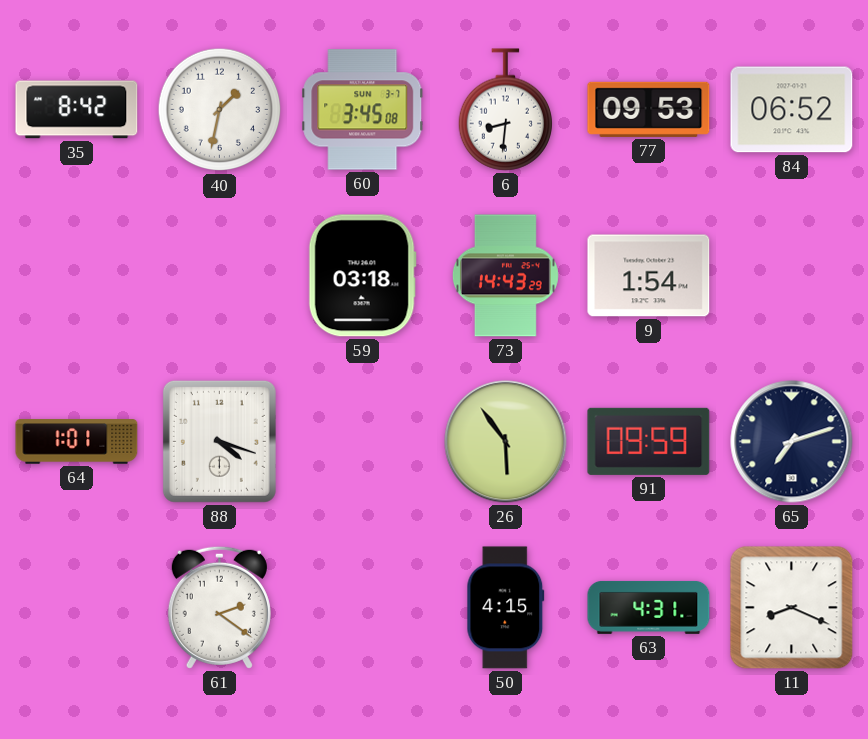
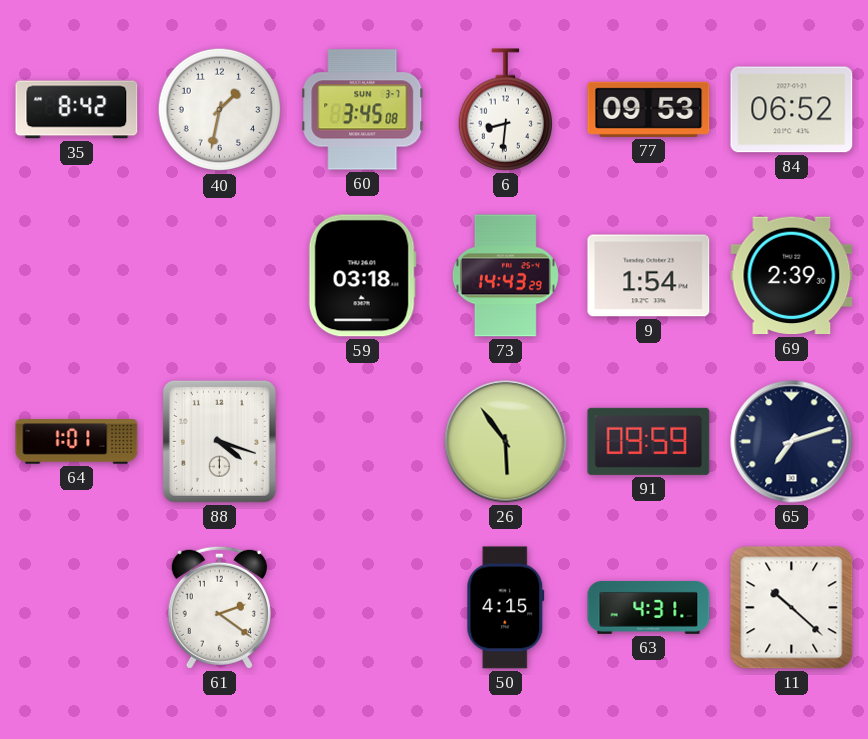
69: none -> 2:39 (792, 276)
11: 8:19 -> 10:22 (792, 608)
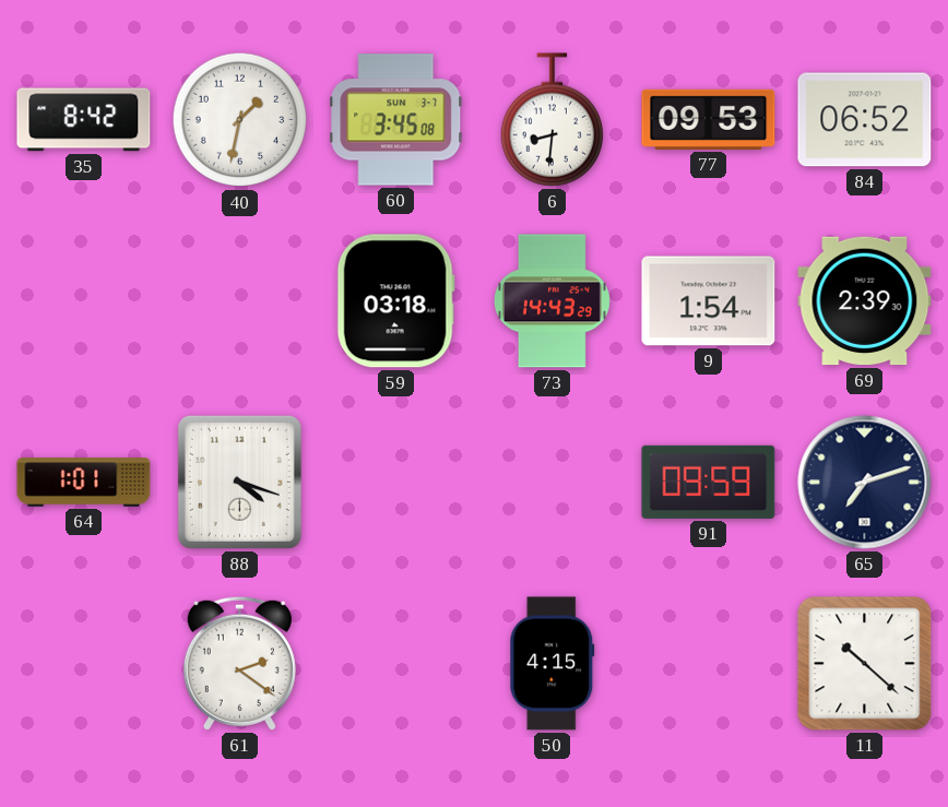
26: 5:54 -> none (506, 442)
63: 4:31 -> none (649, 607)
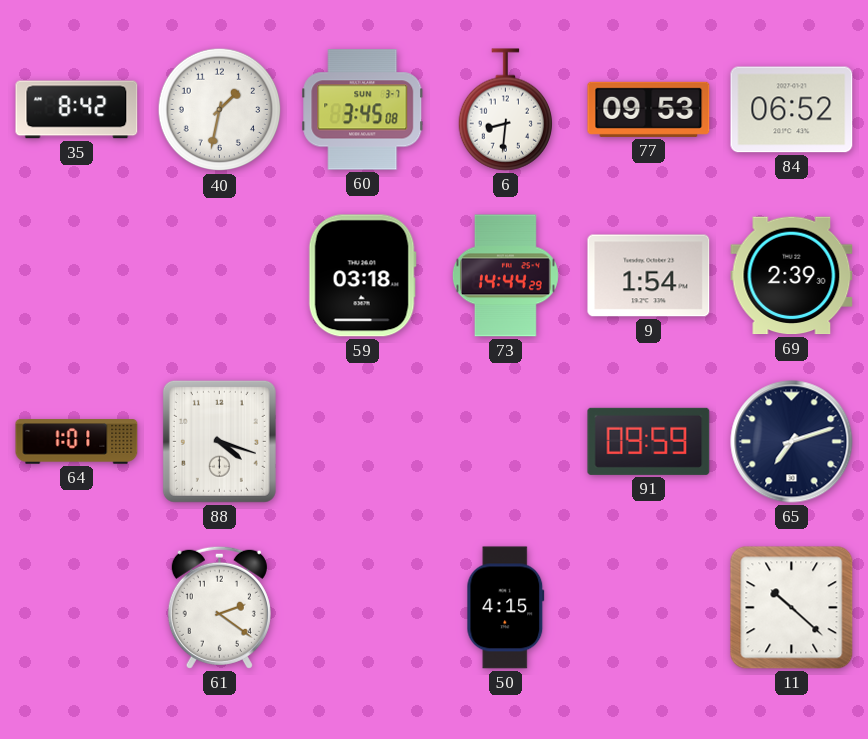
73: 14:43 -> 14:44 (505, 276)
